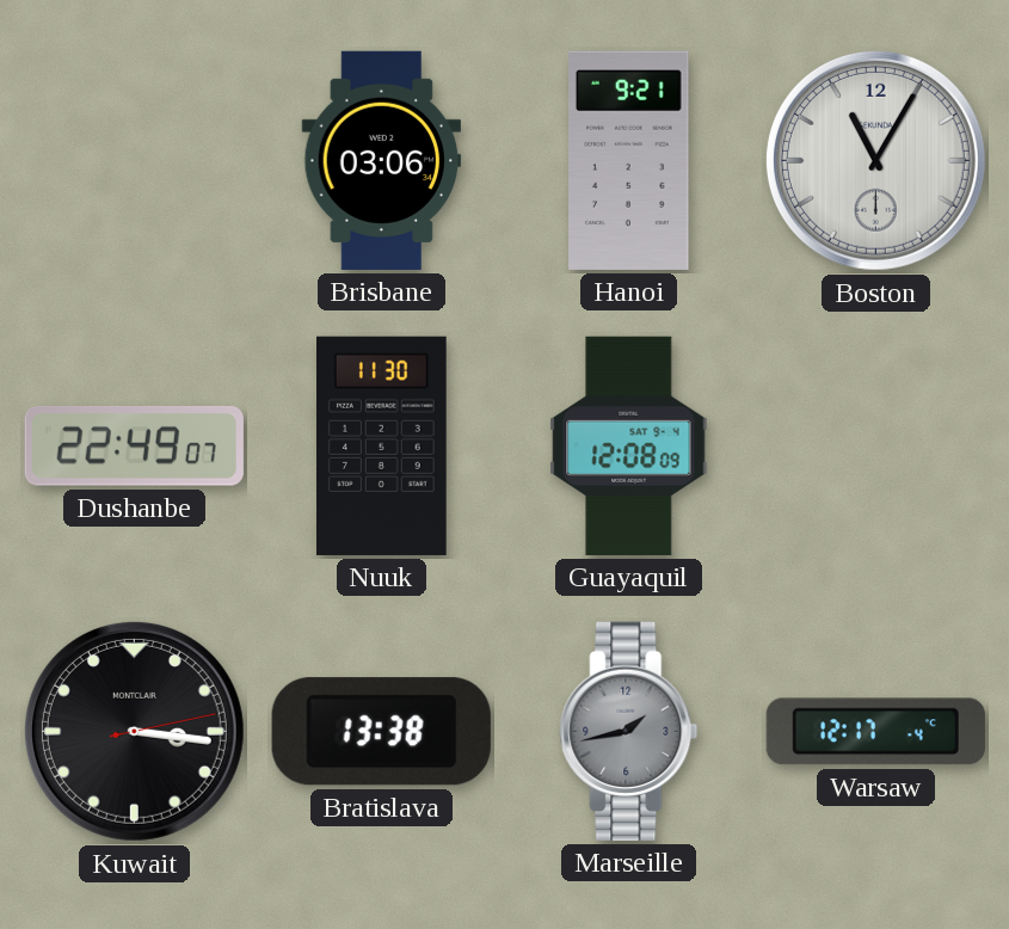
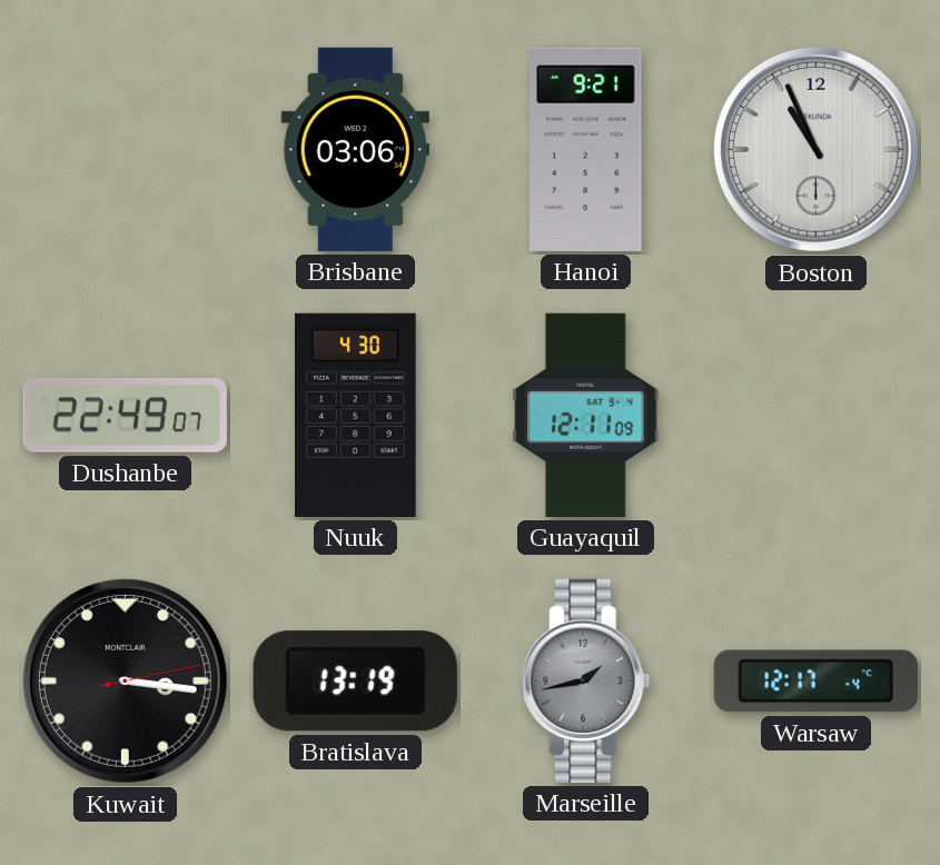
Boston: 11:05 -> 10:56 (815, 149)
Nuuk: 11:30 -> 4:30 (356, 415)
Guayaquil: 12:08 -> 12:11 (586, 415)
Bratislava: 13:38 -> 13:19 (355, 682)
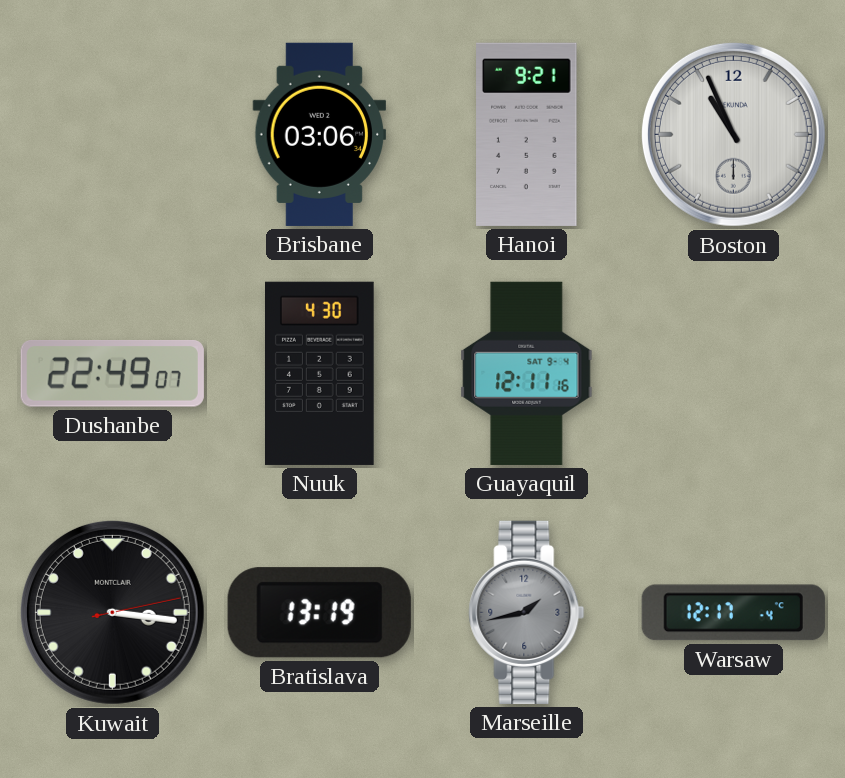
Guayaquil: 12:11:09 -> 12:11:16 (527, 373)
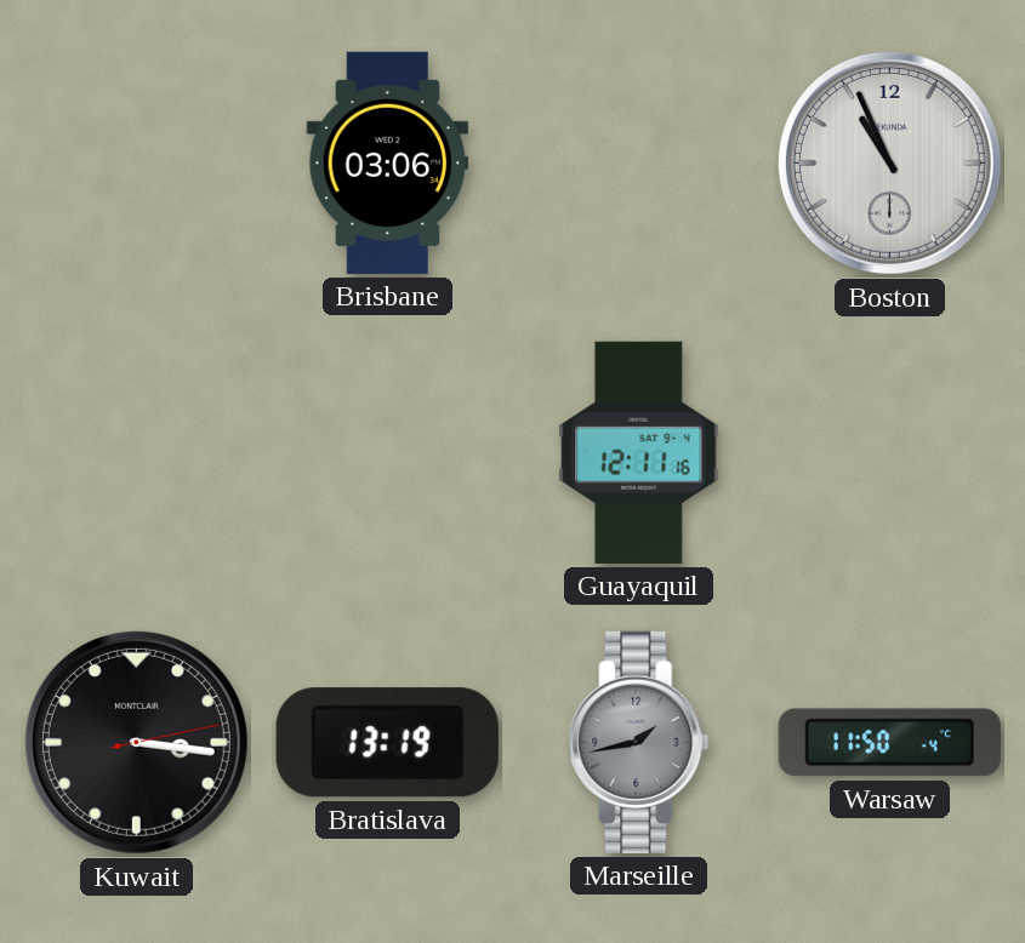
Hanoi: 9:21 -> none (527, 134)
Dushanbe: 22:49 -> none (112, 373)
Nuuk: 4:30 -> none (320, 373)
Warsaw: 12:17 -> 11:50 (889, 743)
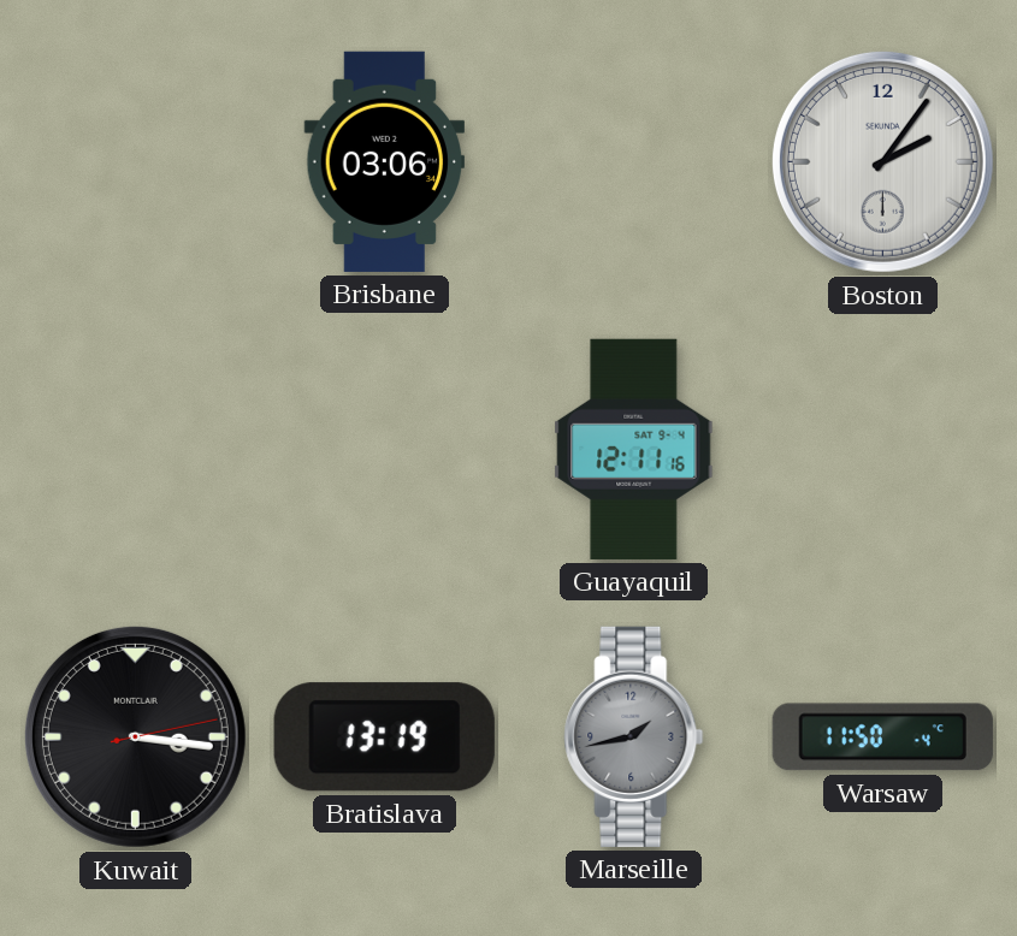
Boston: 10:56 -> 2:06 (882, 161)
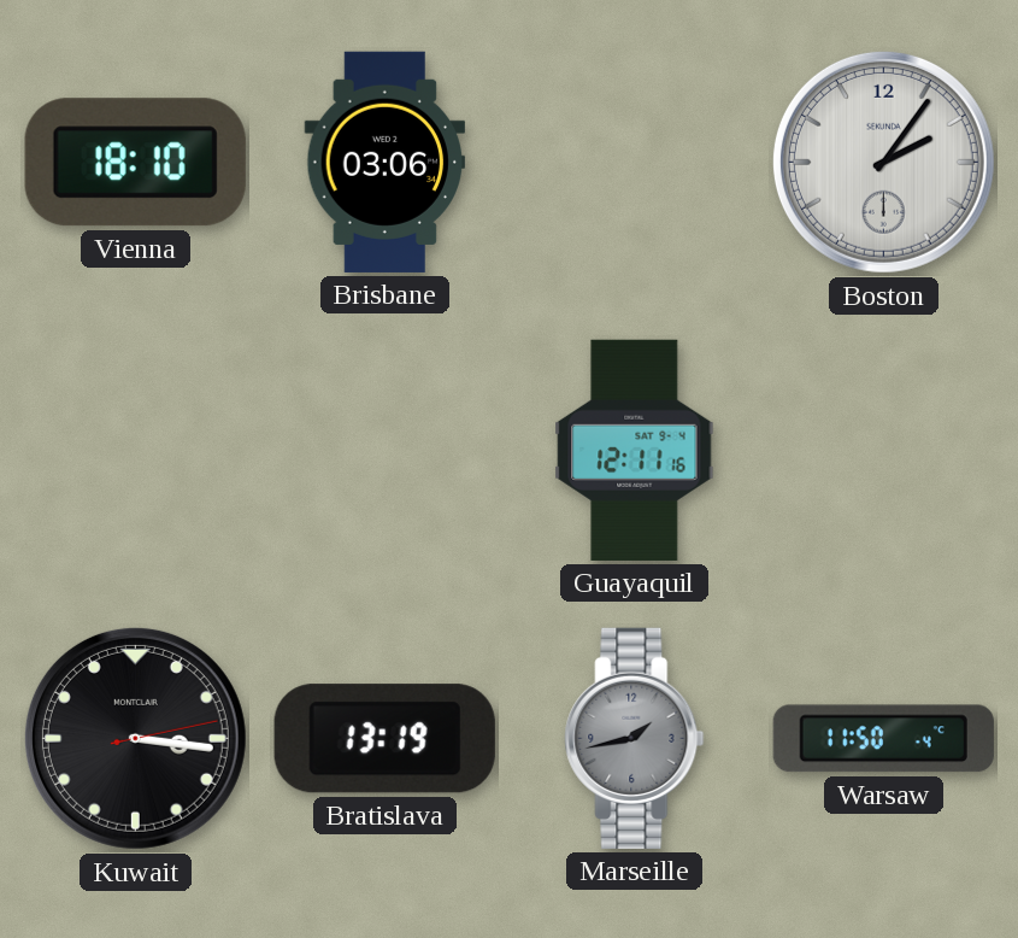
Vienna: none -> 18:10 (135, 163)
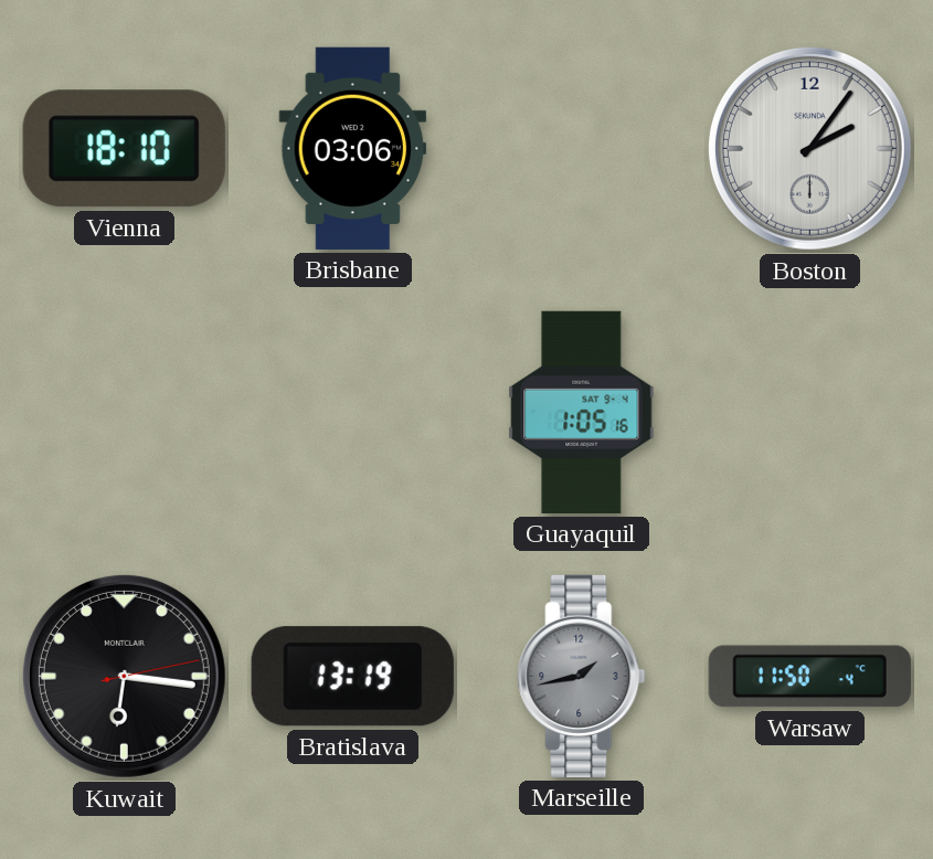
Guayaquil: 12:11 -> 1:05 (582, 412)
Kuwait: 3:16 -> 6:16 (124, 676)
